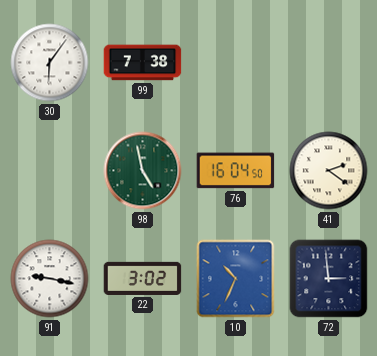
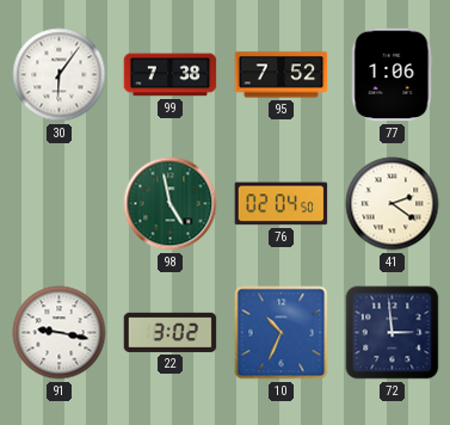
95: none -> 7:52 (282, 75)
77: none -> 1:06 (393, 75)
76: 16:04 -> 02:04 (282, 204)
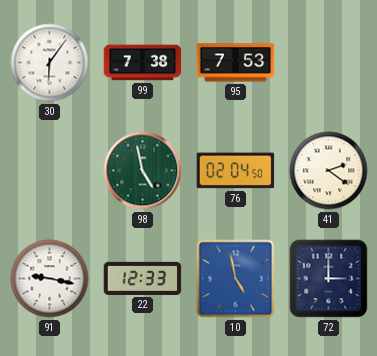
95: 7:52 -> 7:53 (236, 63)
77: 1:06 -> none (393, 75)
22: 3:02 -> 12:33 (143, 278)
10: 10:34 -> 4:58 (236, 279)
72: 2:59 -> 3:00 (329, 279)
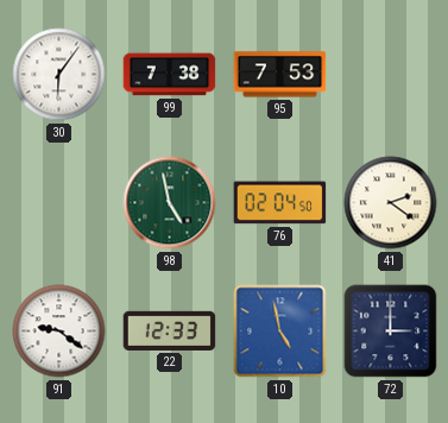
91: 9:17 -> 9:21 (59, 332)
